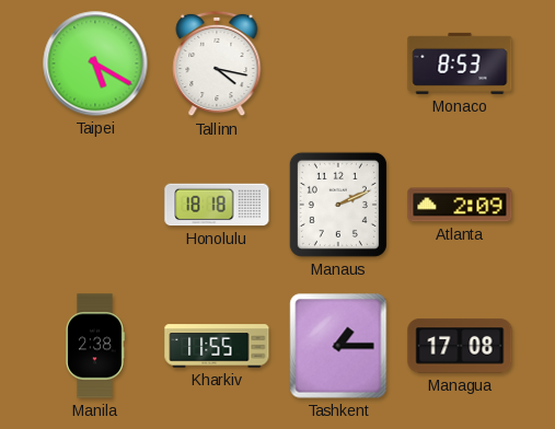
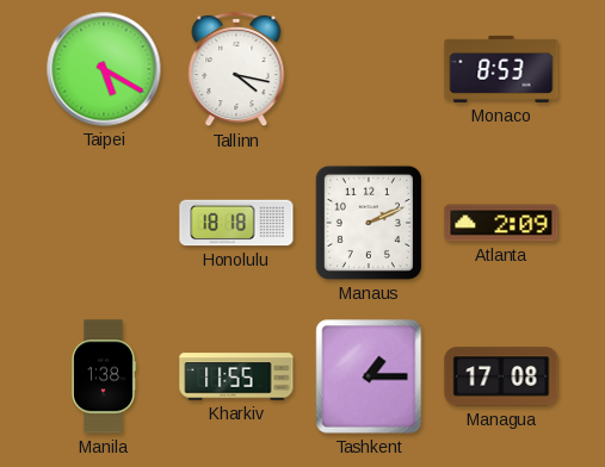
Manila: 2:38 -> 1:38 (104, 376)
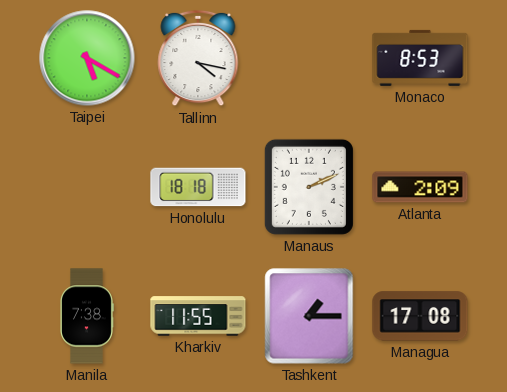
Manila: 1:38 -> 7:38 (87, 316)
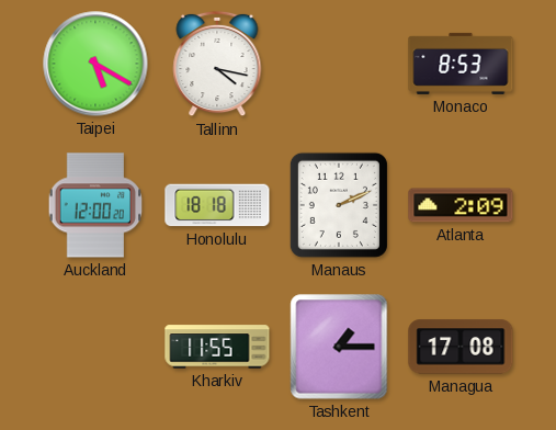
Auckland: none -> 12:00 (95, 205)
Manila: 7:38 -> none (87, 316)
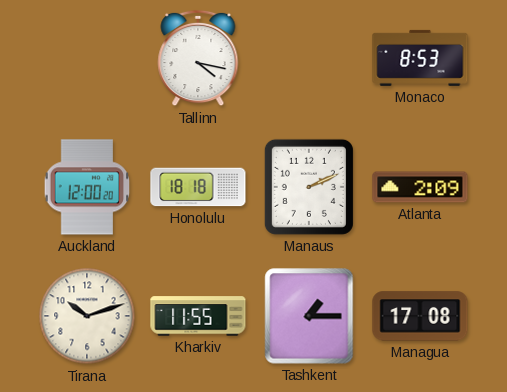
Taipei: 5:20 -> none (95, 64)
Tirana: none -> 10:12 (87, 316)
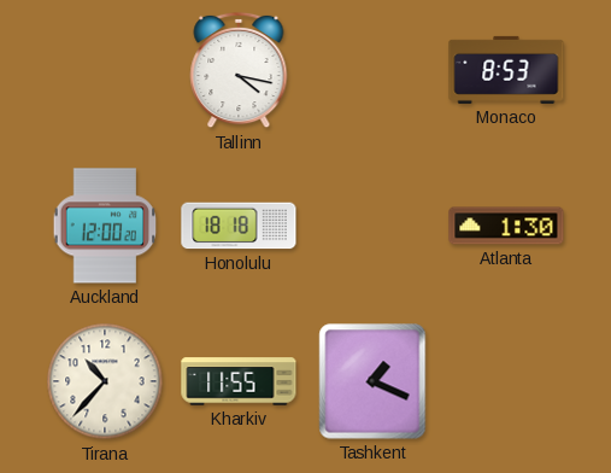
Manaus: 2:11 -> none (309, 187)
Atlanta: 2:09 -> 1:30 (506, 226)
Tirana: 10:12 -> 10:37 (105, 381)
Tashkent: 1:15 -> 1:19 (372, 381)
Managua: 17:08 -> none (420, 316)
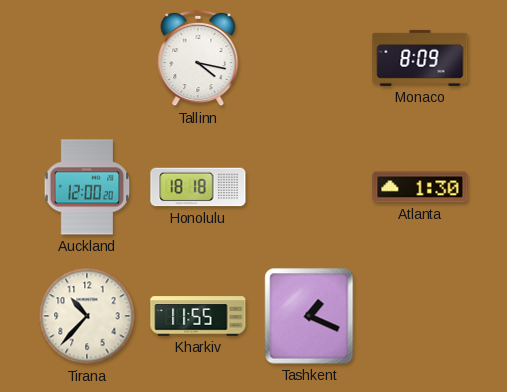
Monaco: 8:53 -> 8:09 (420, 58)
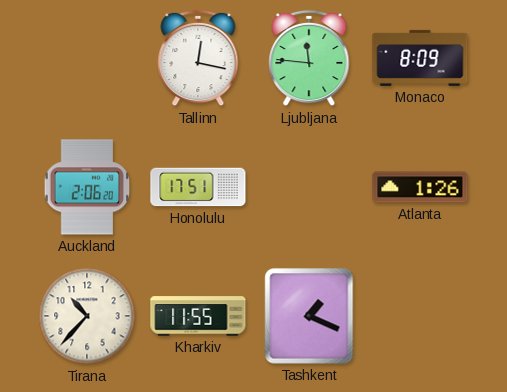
Tallinn: 4:17 -> 12:17 (198, 58)
Ljubljana: none -> 11:46 (309, 58)
Auckland: 12:00 -> 2:06 (87, 187)
Honolulu: 18:18 -> 17:51 (198, 187)
Atlanta: 1:30 -> 1:26 (420, 187)
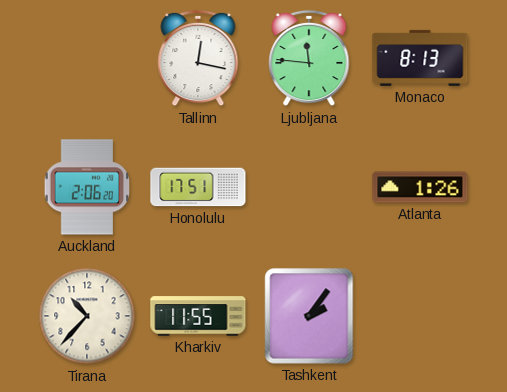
Monaco: 8:09 -> 8:13 (420, 58)
Tashkent: 1:19 -> 2:06 (309, 316)
